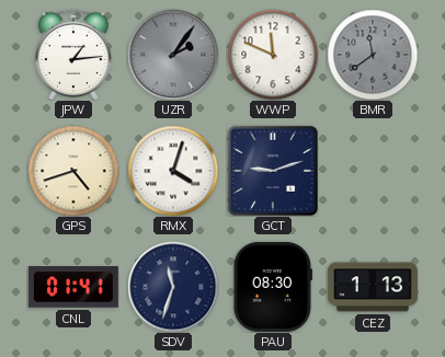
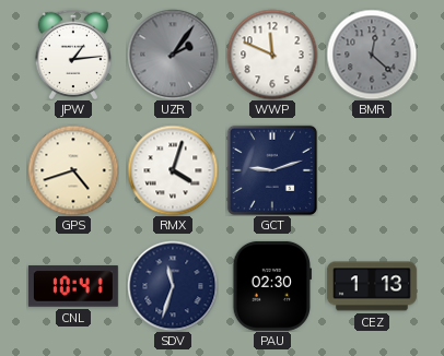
BMR: 11:39 -> 12:22 (372, 55)
CNL: 01:41 -> 10:41 (73, 286)
PAU: 08:30 -> 02:30 (271, 286)
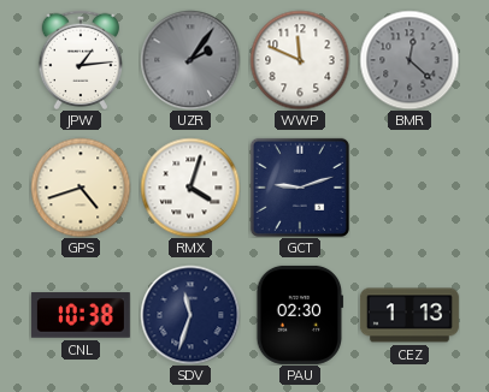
CNL: 10:41 -> 10:38 (81, 315)
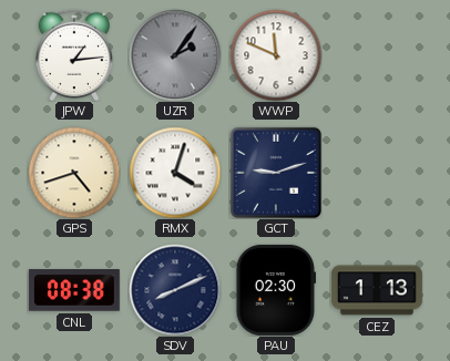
BMR: 12:22 -> none (410, 60)
CNL: 10:38 -> 08:38 (74, 290)
SDV: 11:33 -> 8:11 (175, 290)
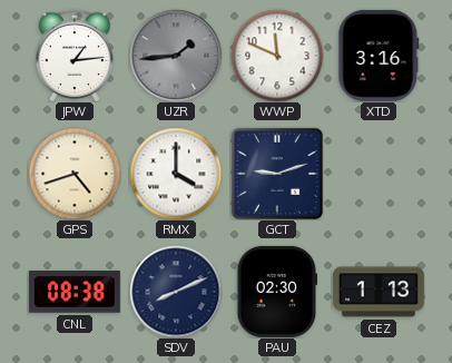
UZR: 2:06 -> 1:44 (176, 56)
XTD: none -> 3:16 (379, 56)
RMX: 4:03 -> 4:00 (176, 174)
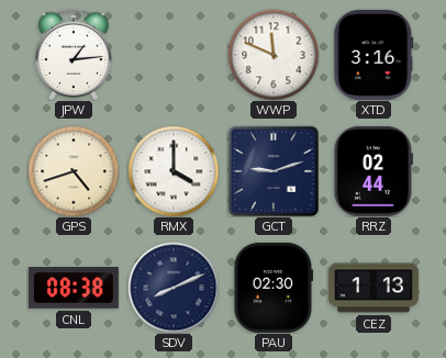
UZR: 1:44 -> none (176, 56)
RRZ: none -> 02:44 (373, 171)
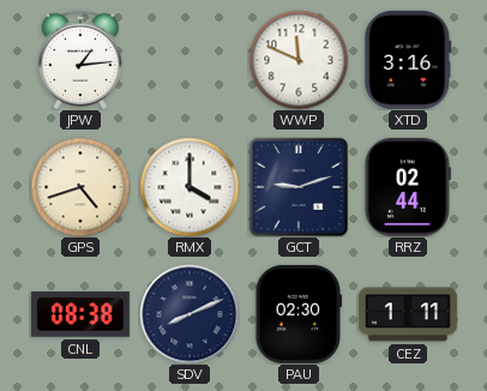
CEZ: 1:13 -> 1:11 (408, 314)
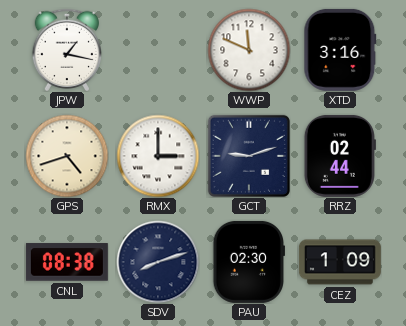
JPW: 1:14 -> 1:17 (67, 49)
RMX: 4:00 -> 3:00 (158, 156)
SDV: 8:11 -> 8:12 (158, 262)
CEZ: 1:11 -> 1:09 (340, 262)
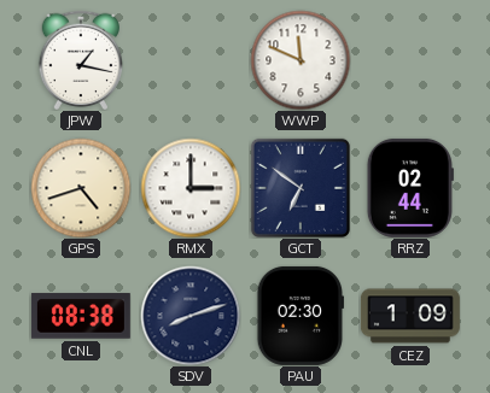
XTD: 3:16 -> none (340, 50)
GCT: 9:12 -> 6:51 (301, 188)
